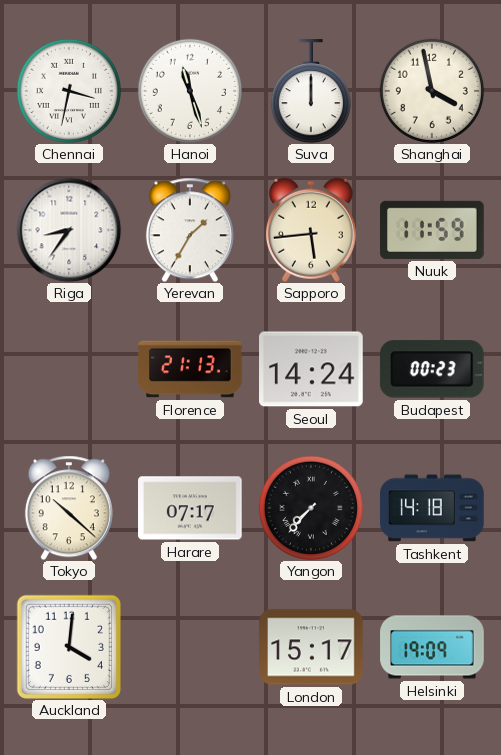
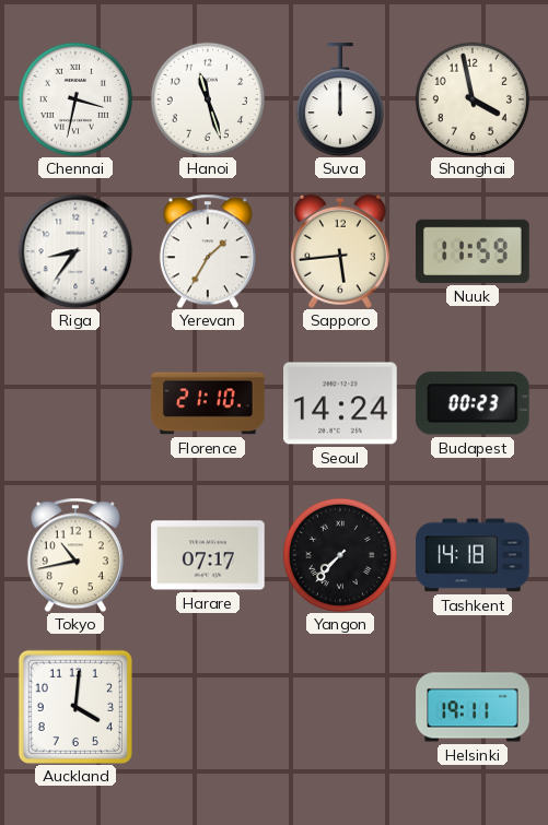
Florence: 21:13 -> 21:10 (208, 403)
Tokyo: 10:22 -> 10:43 (75, 555)
London: 15:17 -> none (311, 647)
Helsinki: 19:09 -> 19:11 (473, 707)
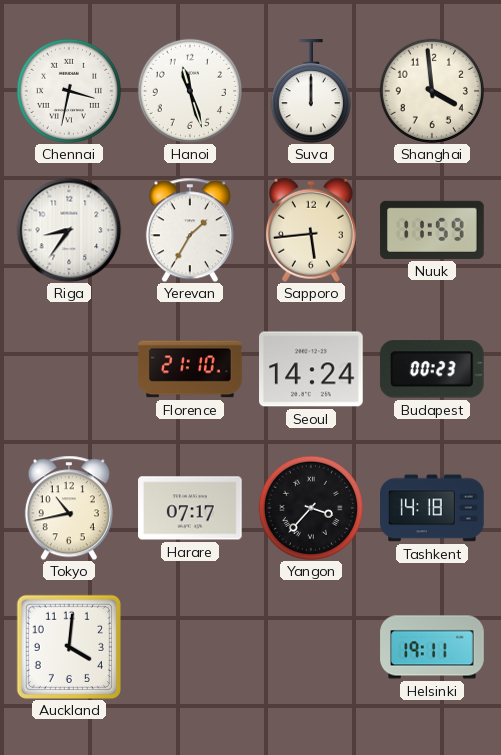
Shanghai: 3:58 -> 3:59 (432, 91)
Yangon: 7:37 -> 3:37 (311, 508)
